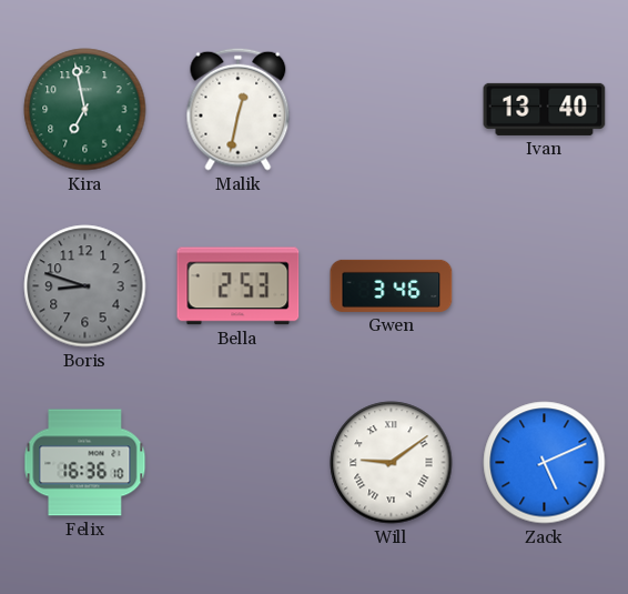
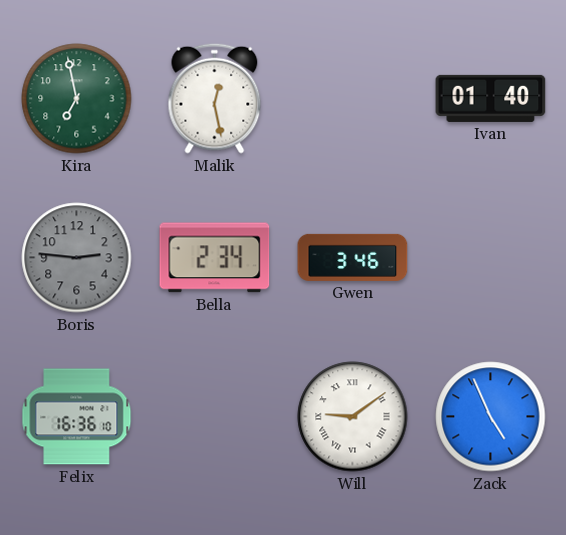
Malik: 12:32 -> 12:28 (215, 98)
Ivan: 13:40 -> 01:40 (491, 98)
Boris: 8:48 -> 2:46 (77, 258)
Bella: 2:53 -> 2:34 (215, 258)
Zack: 5:11 -> 4:56 (491, 417)
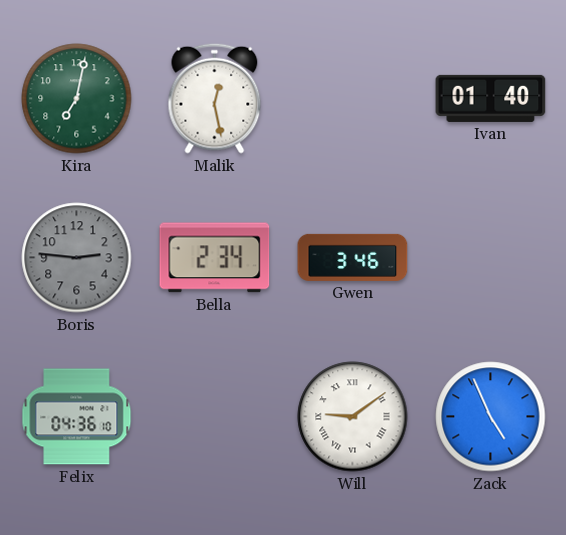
Kira: 6:58 -> 7:02 (77, 99)
Felix: 16:36 -> 04:36 (77, 417)
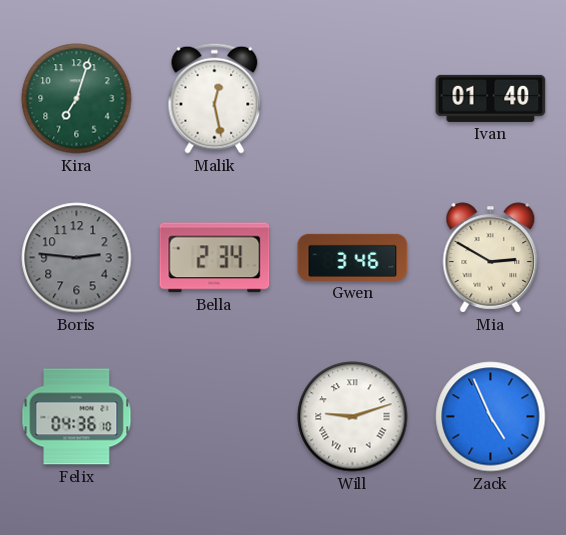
Kira: 7:02 -> 7:03 (77, 99)
Mia: none -> 2:50 (491, 258)
Will: 9:09 -> 9:12 (353, 417)
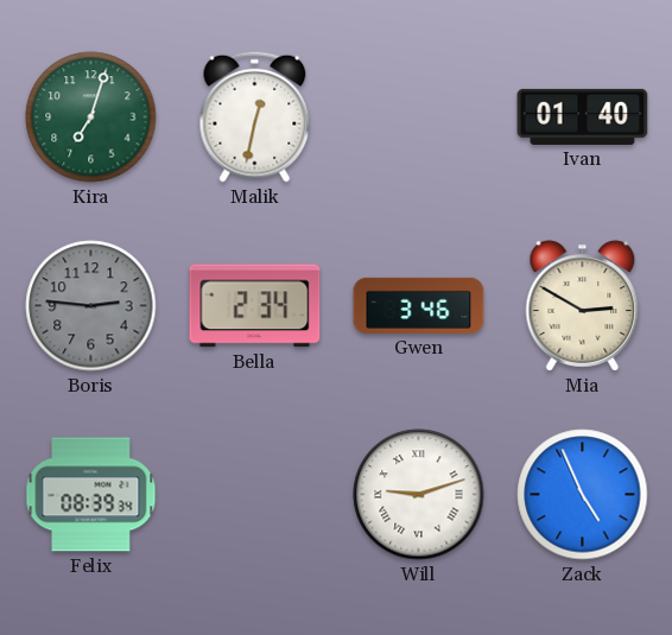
Malik: 12:28 -> 12:32 (255, 116)
Felix: 04:36 -> 08:39 (91, 495)
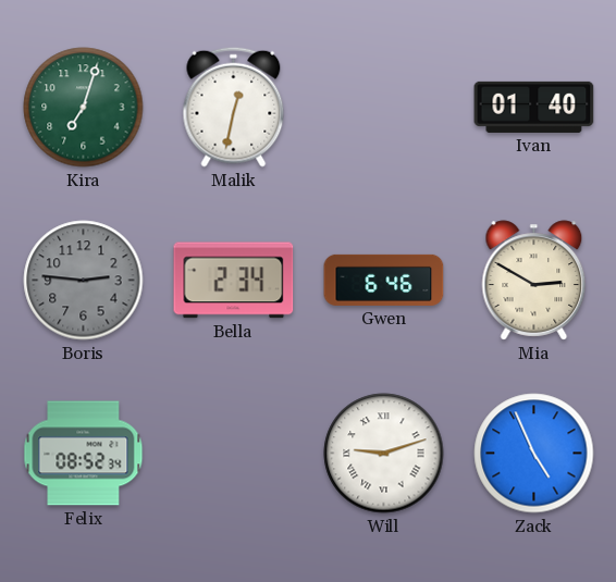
Gwen: 3:46 -> 6:46 (384, 280)
Felix: 08:39 -> 08:52 (84, 454)
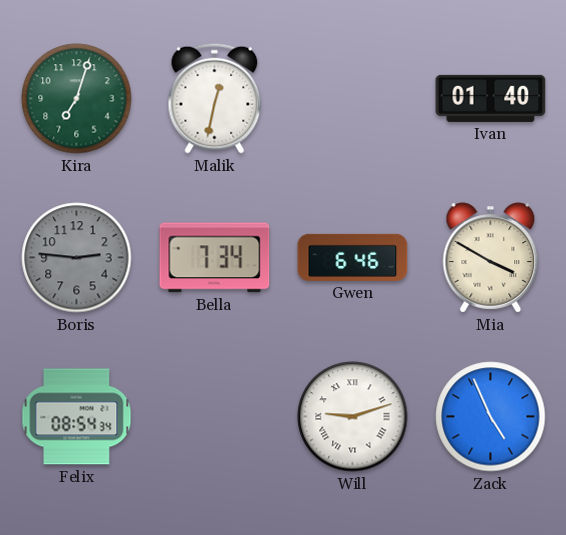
Bella: 2:34 -> 7:34 (215, 258)
Mia: 2:50 -> 3:50 (491, 258)
Felix: 08:52 -> 08:54 (77, 417)
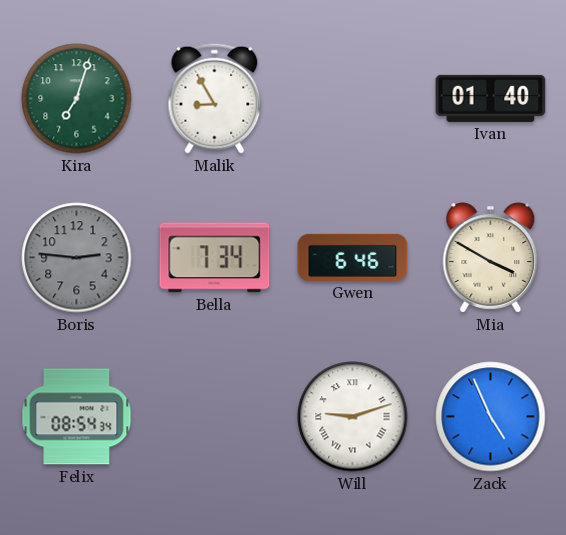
Malik: 12:32 -> 8:55 (215, 98)
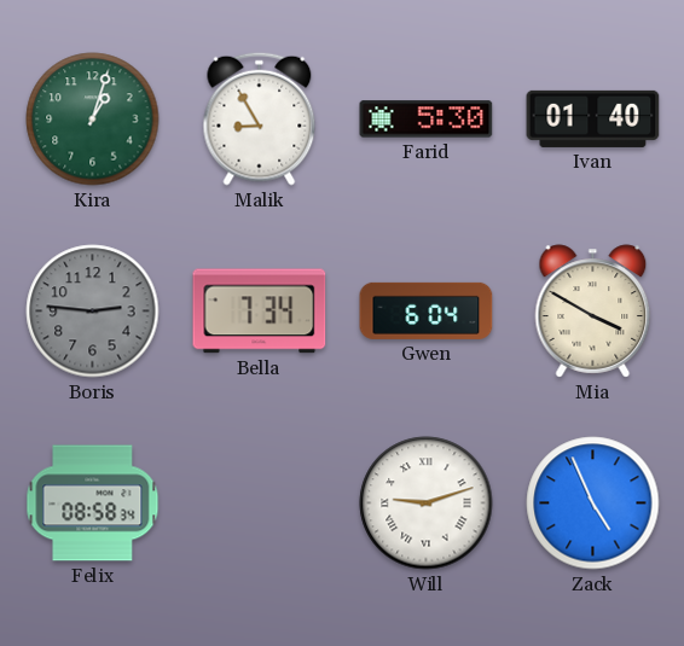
Kira: 7:03 -> 1:03 (93, 120)
Farid: none -> 5:30 (427, 120)
Gwen: 6:46 -> 6:04 (427, 310)
Felix: 08:54 -> 08:58 (93, 504)
